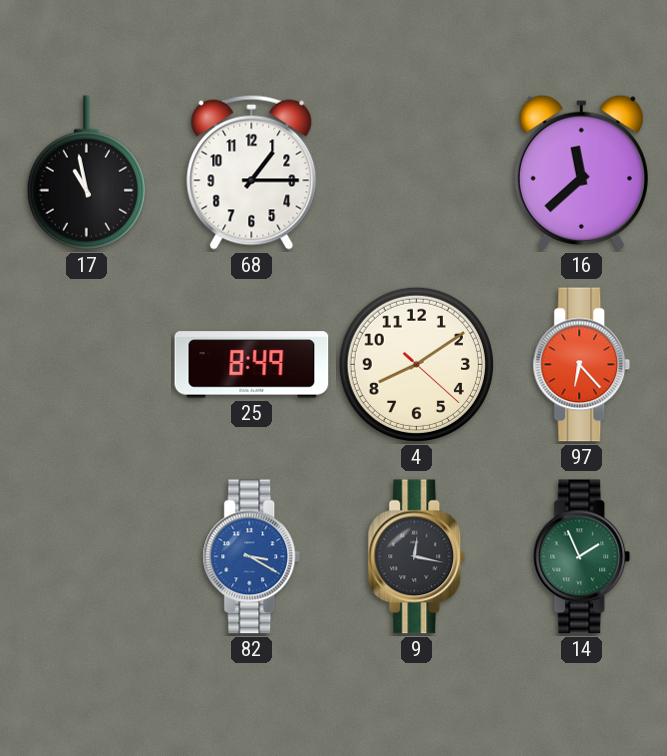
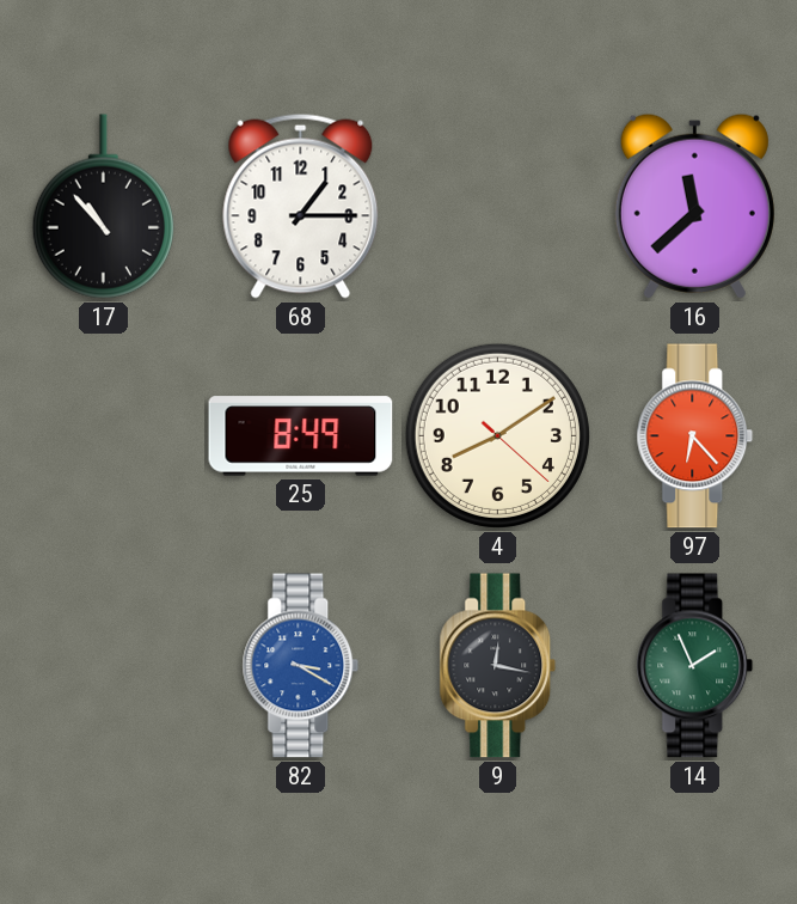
17: 10:58 -> 10:53 (103, 207)
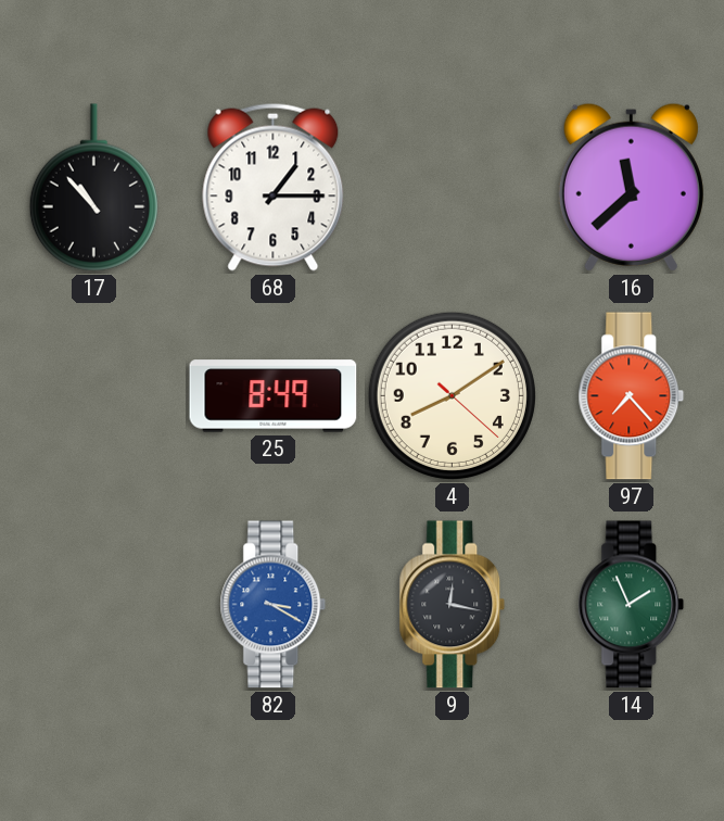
97: 6:23 -> 7:23 (632, 396)
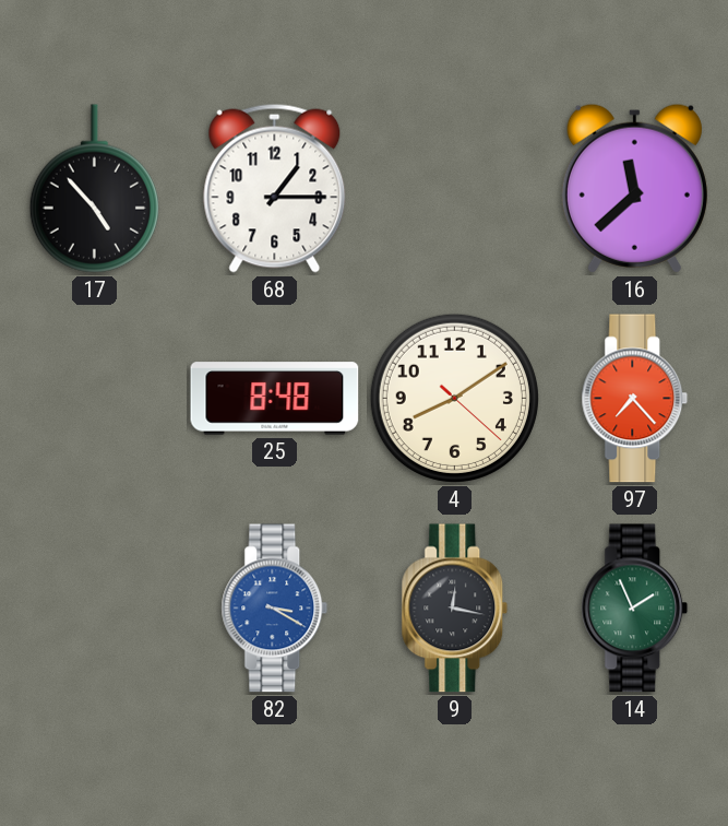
17: 10:53 -> 4:53 (94, 189)
25: 8:49 -> 8:48 (275, 399)
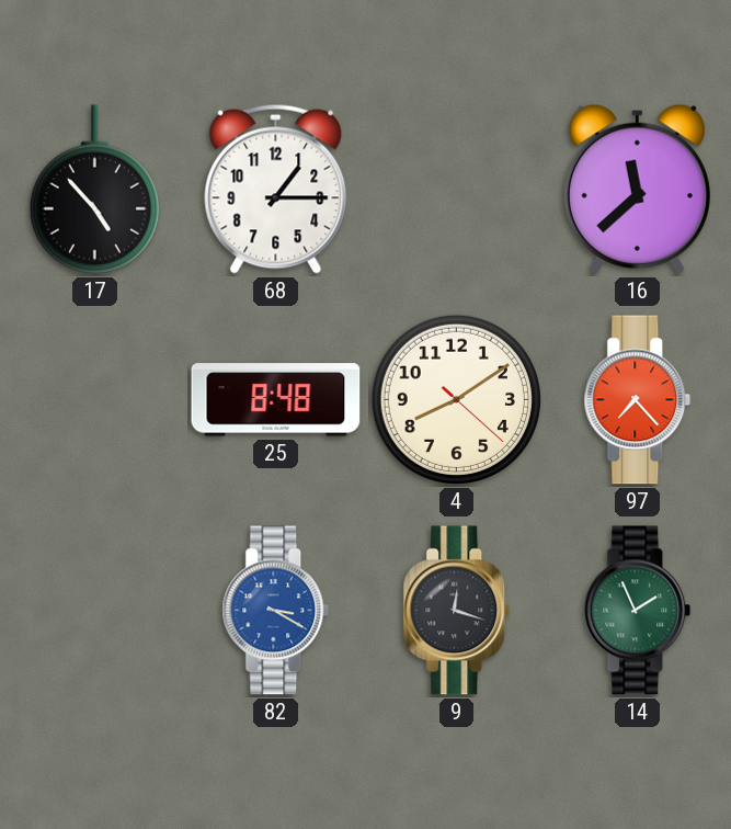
9: 12:17 -> 12:18 (457, 611)
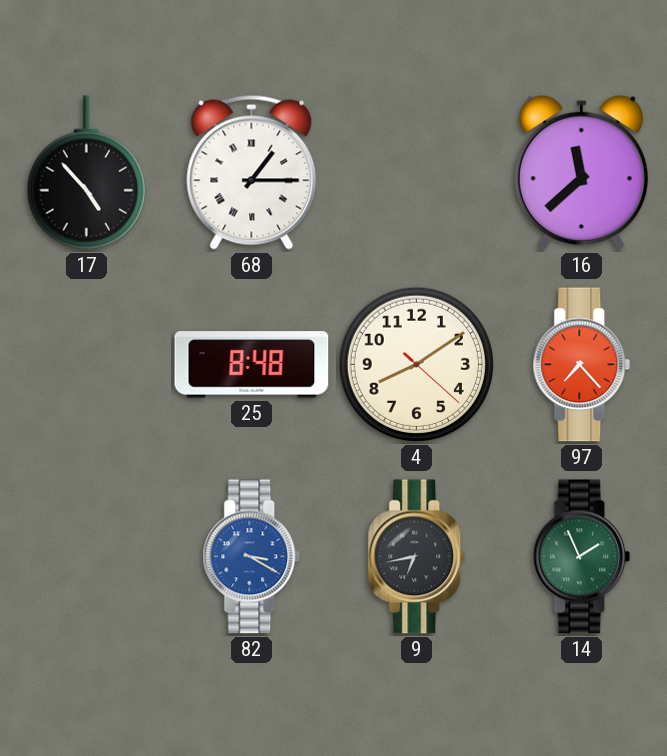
68 numerals: Arabic -> Roman (252, 172)
9: 12:18 -> 6:43 (417, 557)
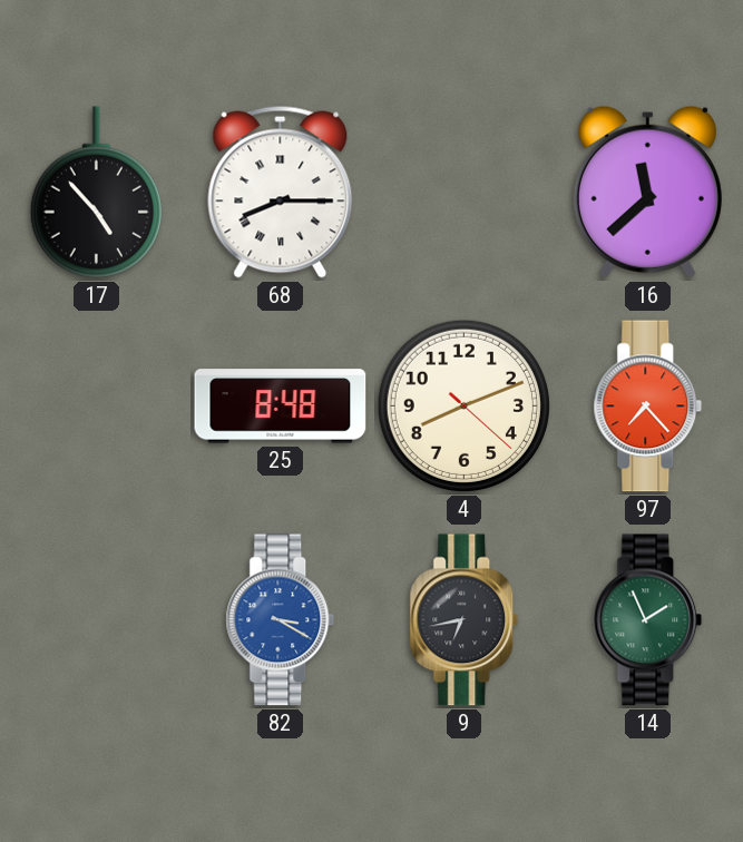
68: 1:15 -> 8:15 (281, 192)
4: 8:09 -> 8:11 (463, 405)
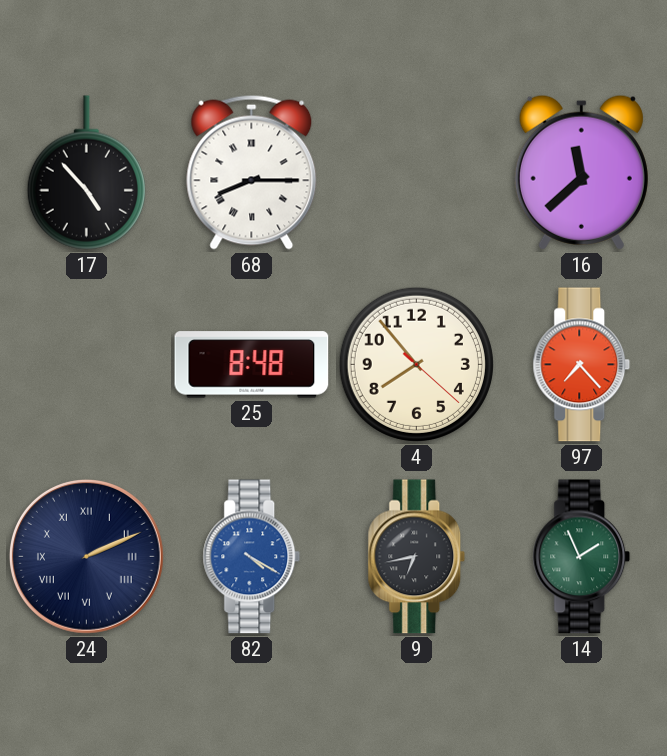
4: 8:11 -> 7:53 (416, 364)
24: none -> 2:11 (86, 556)
82: 3:20 -> 4:20 (252, 557)
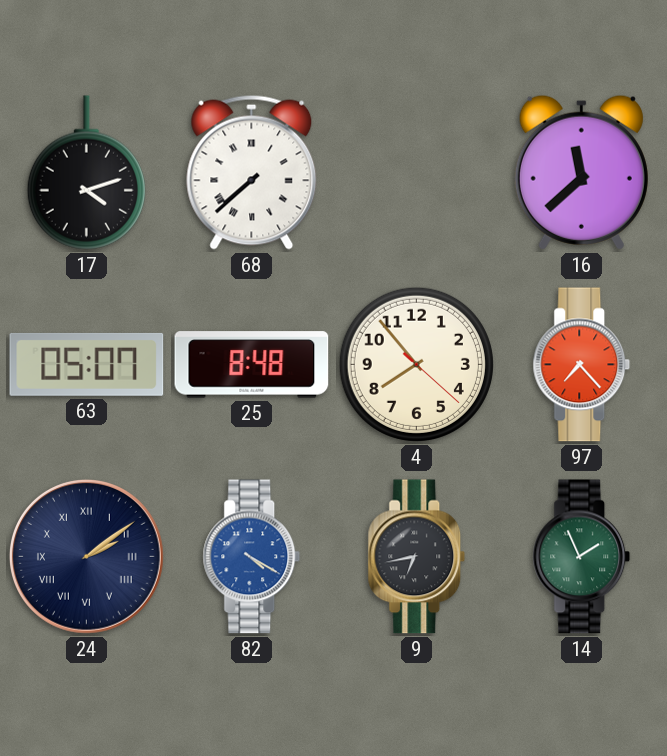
17: 4:53 -> 4:12 (86, 173)
68: 8:15 -> 7:38 (252, 172)
63: none -> 05:07 (87, 364)
24: 2:11 -> 2:09 (86, 556)
